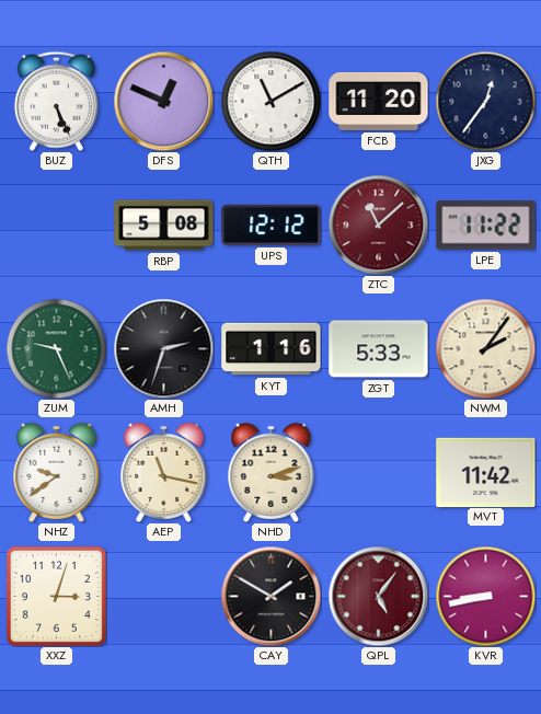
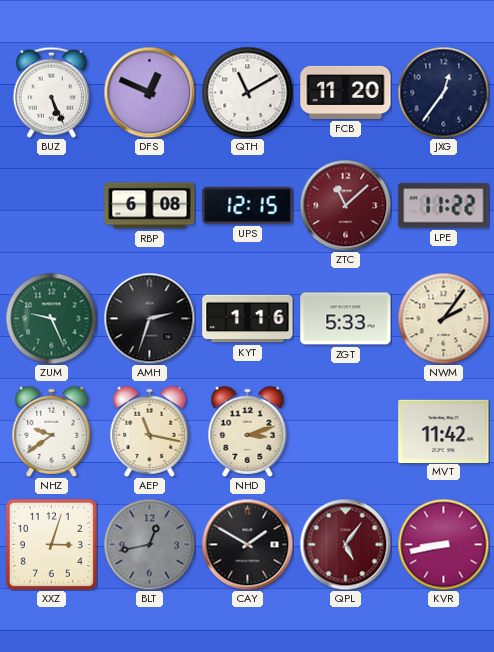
RBP: 5:08 -> 6:08 (150, 206)
UPS: 12:12 -> 12:15 (248, 205)
BLT: none -> 12:43 (149, 544)
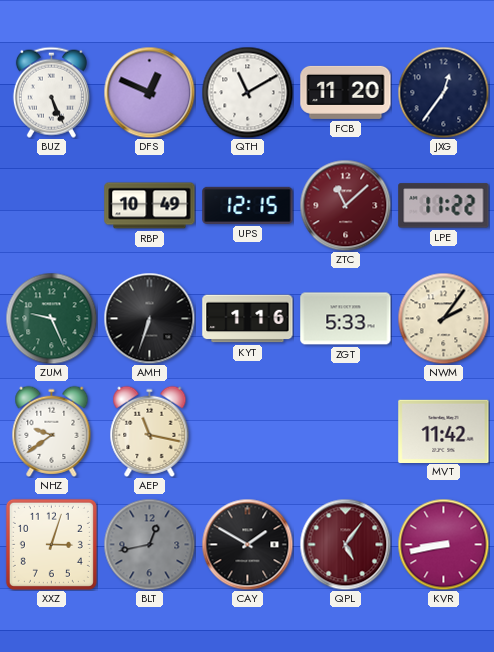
RBP: 6:08 -> 10:49 (150, 206)
AMH: 2:33 -> 6:33 (149, 318)
NHD: 3:12 -> none (248, 431)
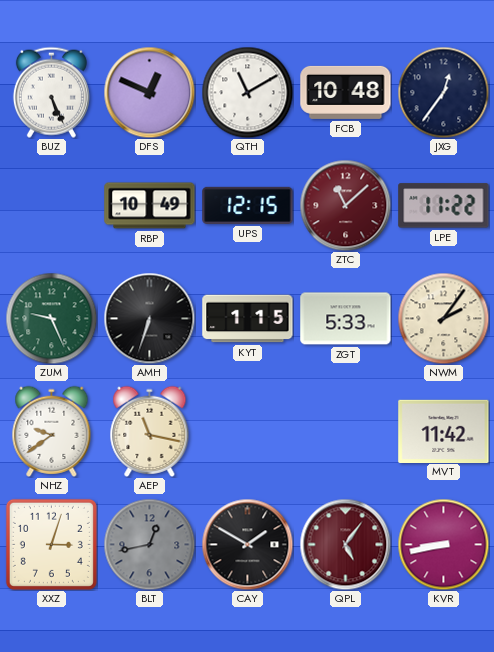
FCB: 11:20 -> 10:48 (346, 92)
KYT: 1:16 -> 1:15 (248, 319)
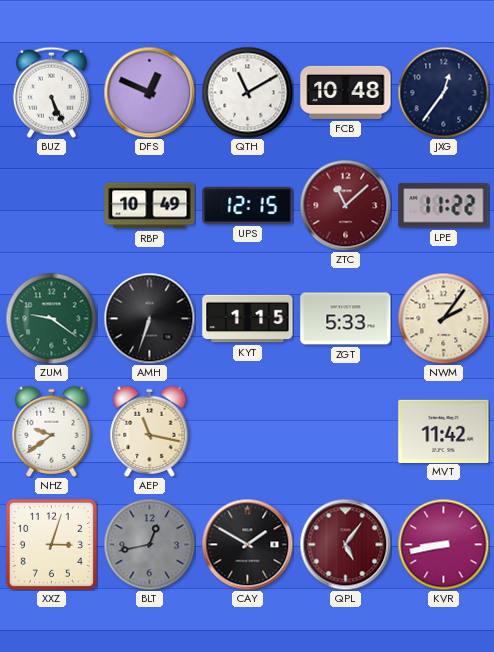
ZUM: 9:26 -> 9:21 (51, 318)
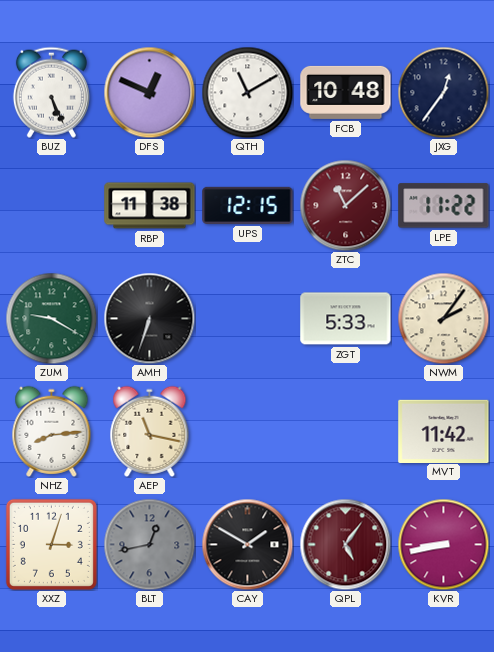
RBP: 10:49 -> 11:38 (150, 206)
ZUM: 9:21 -> 9:20 (51, 318)
KYT: 1:15 -> none (248, 319)
NHZ: 9:39 -> 8:14 (52, 431)
